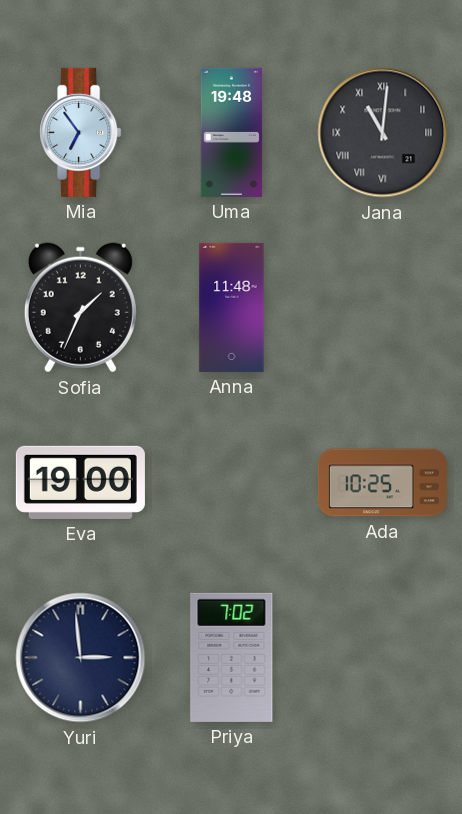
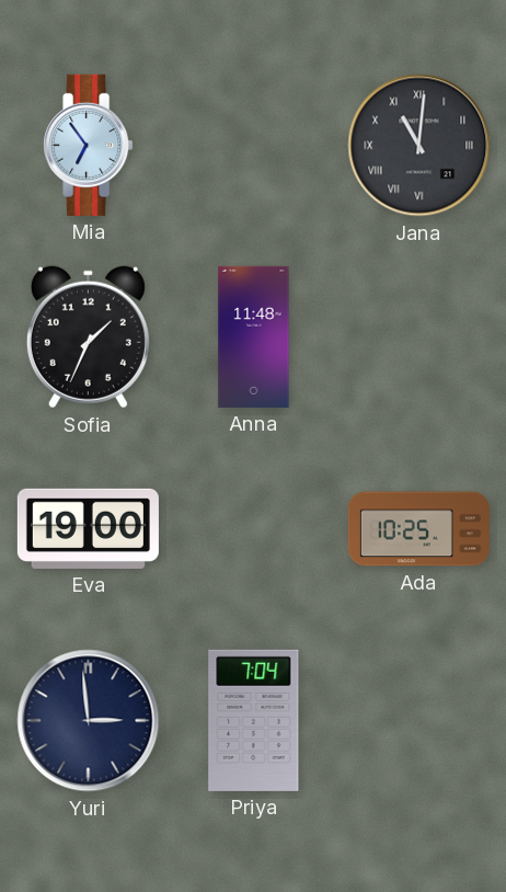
Uma: 19:48 -> none (231, 132)
Priya: 7:02 -> 7:04 (254, 720)
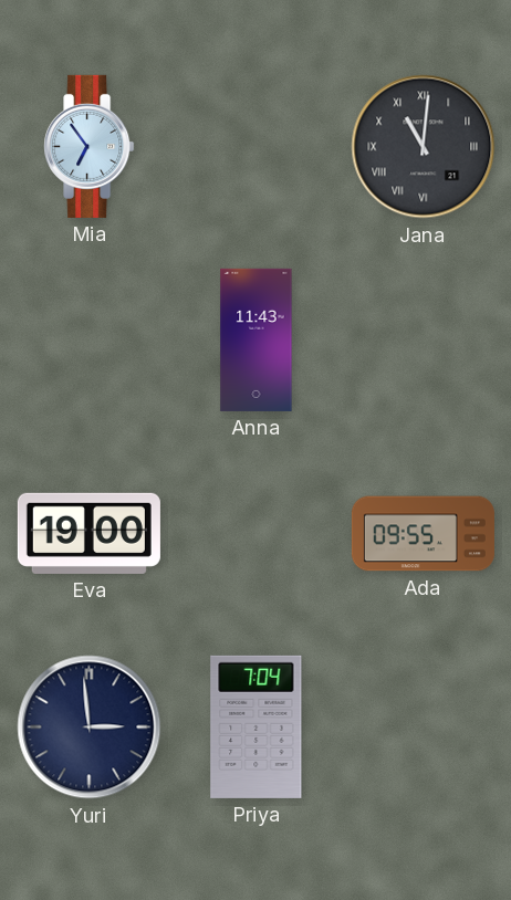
Sofia: 1:34 -> none (88, 338)
Anna: 11:48 -> 11:43 (257, 339)
Ada: 10:25 -> 09:55 (423, 534)
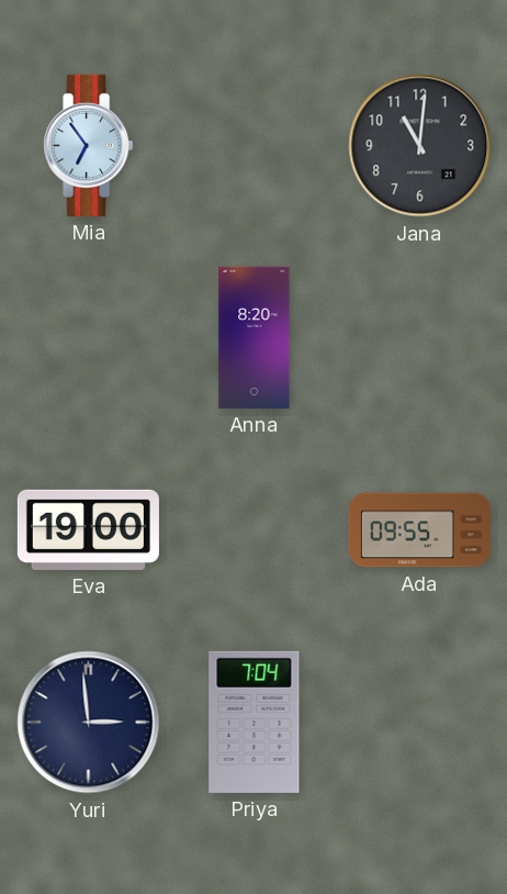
Jana numerals: Roman -> Arabic (420, 146)
Anna: 11:43 -> 8:20 (255, 337)
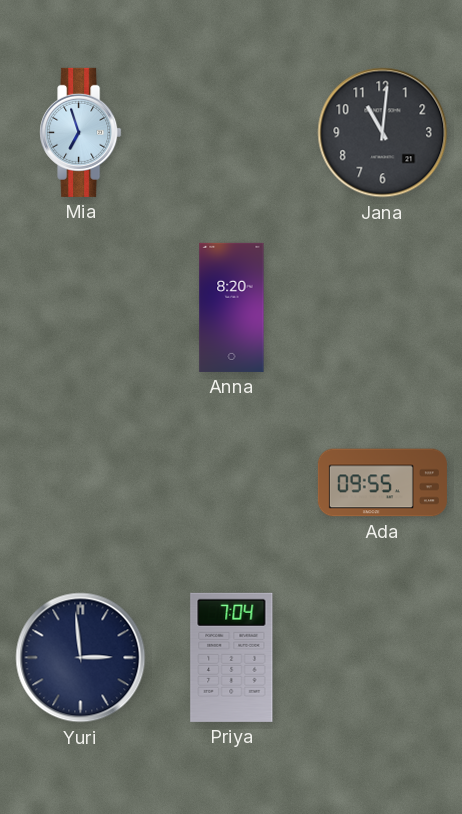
Mia: 6:54 -> 6:57 (81, 132)
Eva: 19:00 -> none (88, 529)
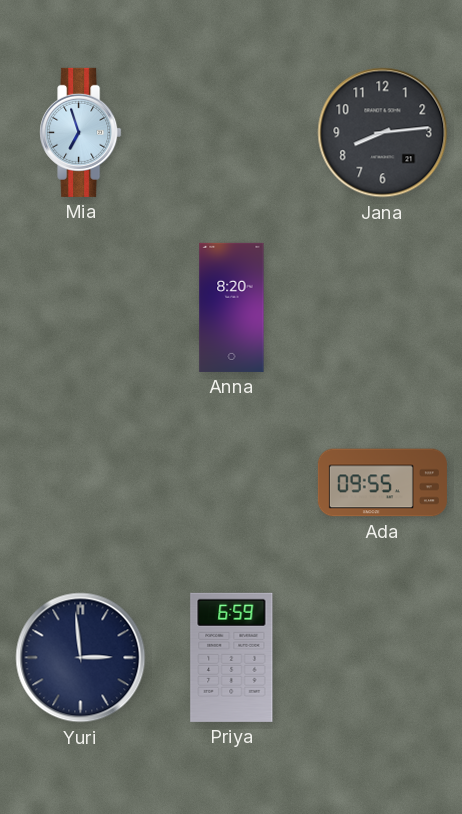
Jana: 11:01 -> 8:14 (383, 133)
Priya: 7:04 -> 6:59 (232, 657)
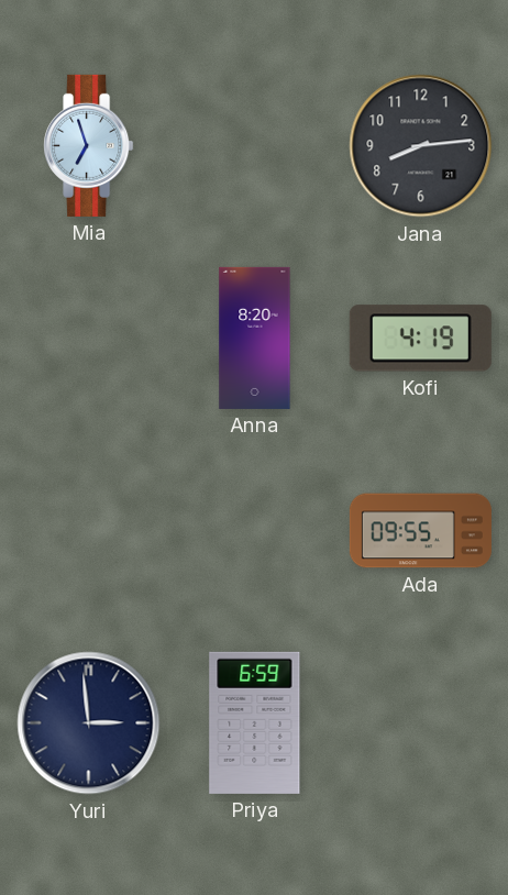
Kofi: none -> 4:19 (420, 339)
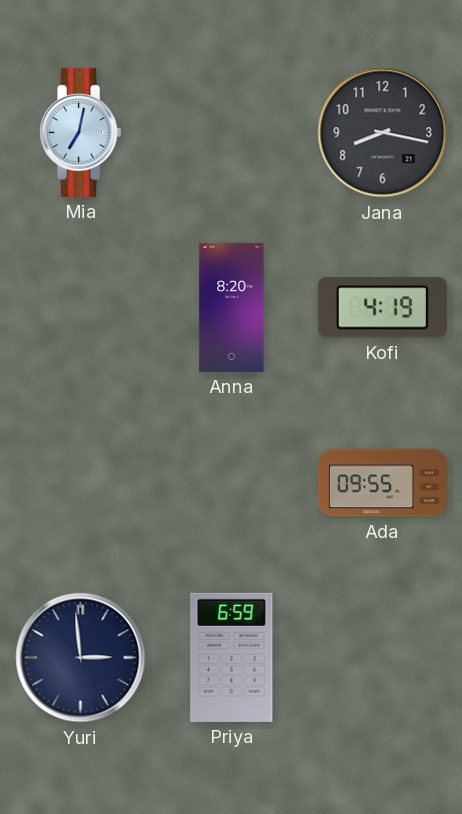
Mia: 6:57 -> 7:02 (81, 132)
Jana: 8:14 -> 8:17 (383, 133)
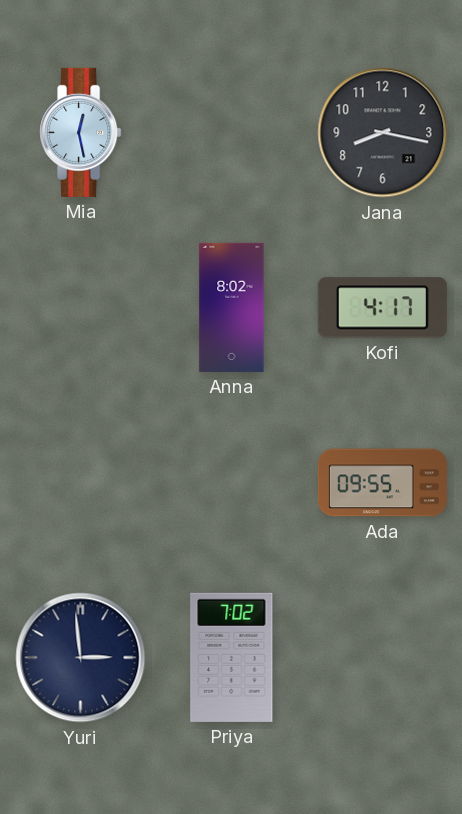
Mia: 7:02 -> 12:28 (81, 132)
Anna: 8:20 -> 8:02 (232, 307)
Kofi: 4:19 -> 4:17 (382, 308)
Priya: 6:59 -> 7:02 (232, 657)
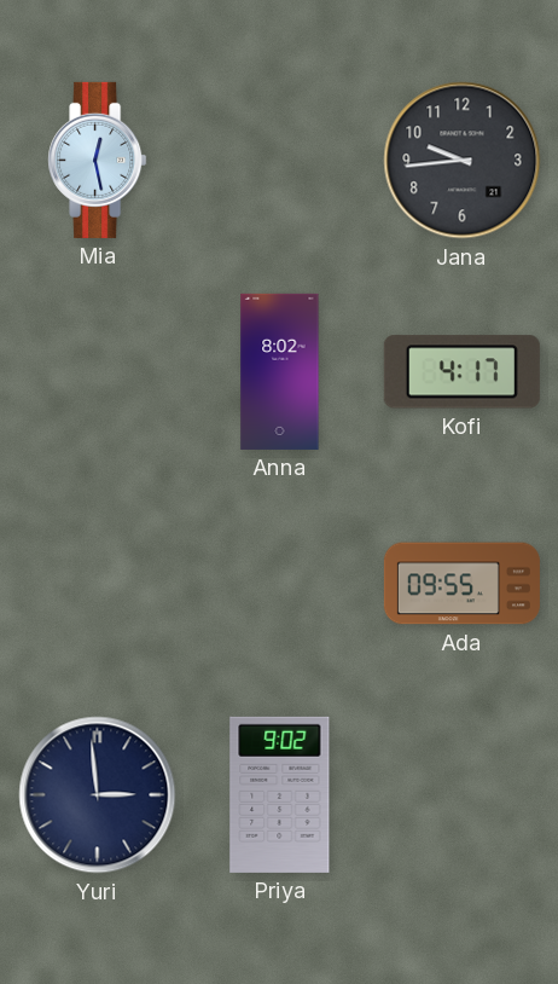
Jana: 8:17 -> 9:44 (463, 161)
Priya: 7:02 -> 9:02 (280, 794)
